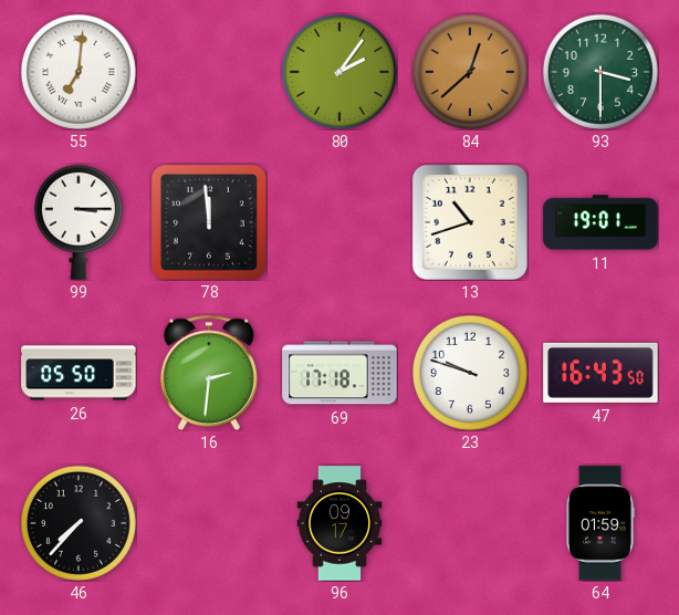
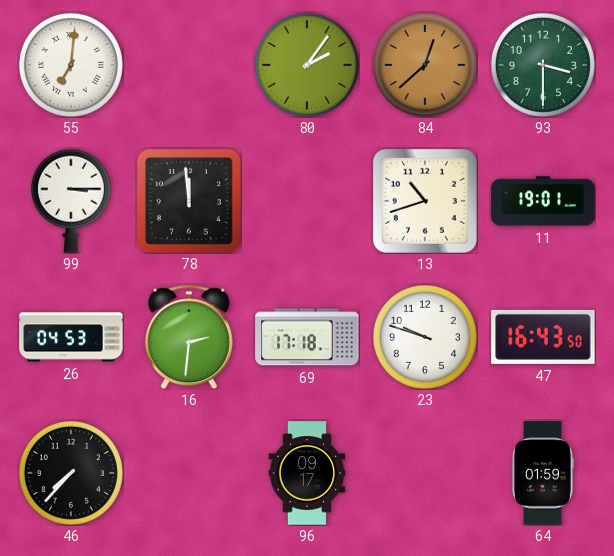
26: 05:50 -> 04:53 (71, 337)
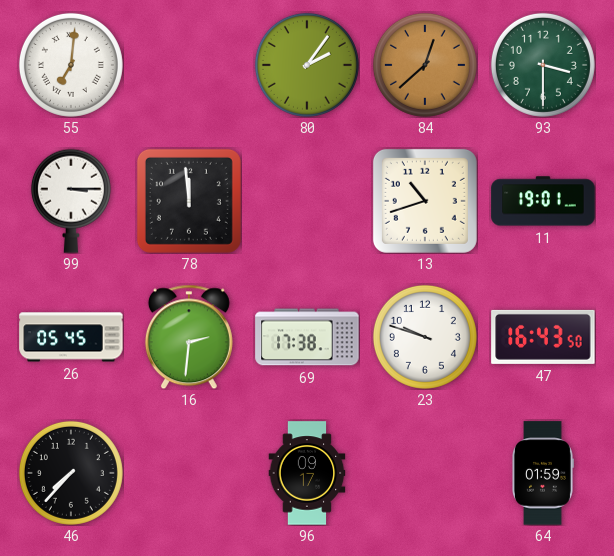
26: 04:53 -> 05:45 (71, 337)
69: 17:18 -> 17:38 (307, 337)
